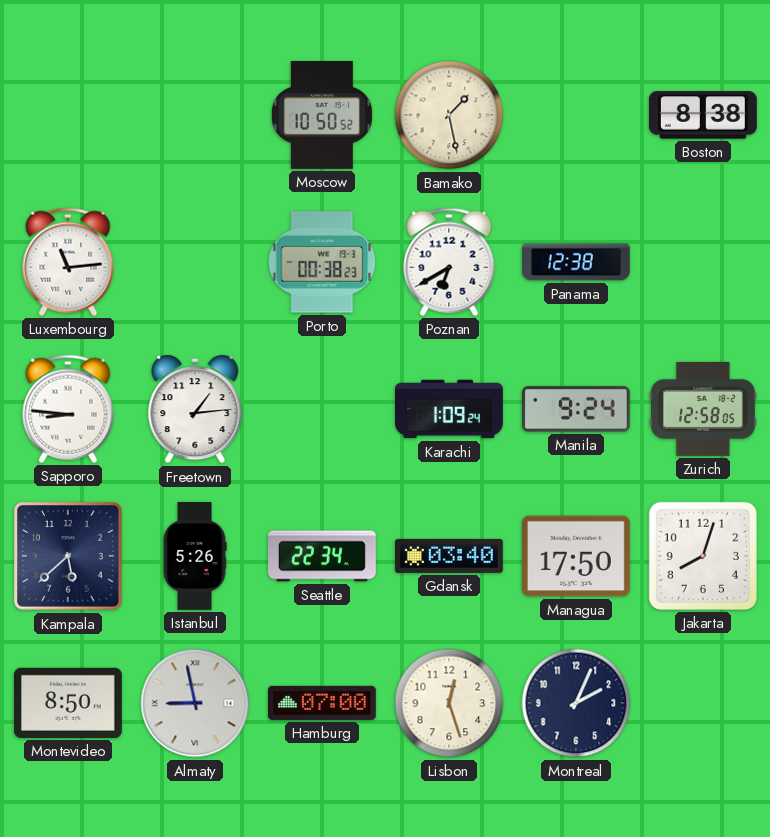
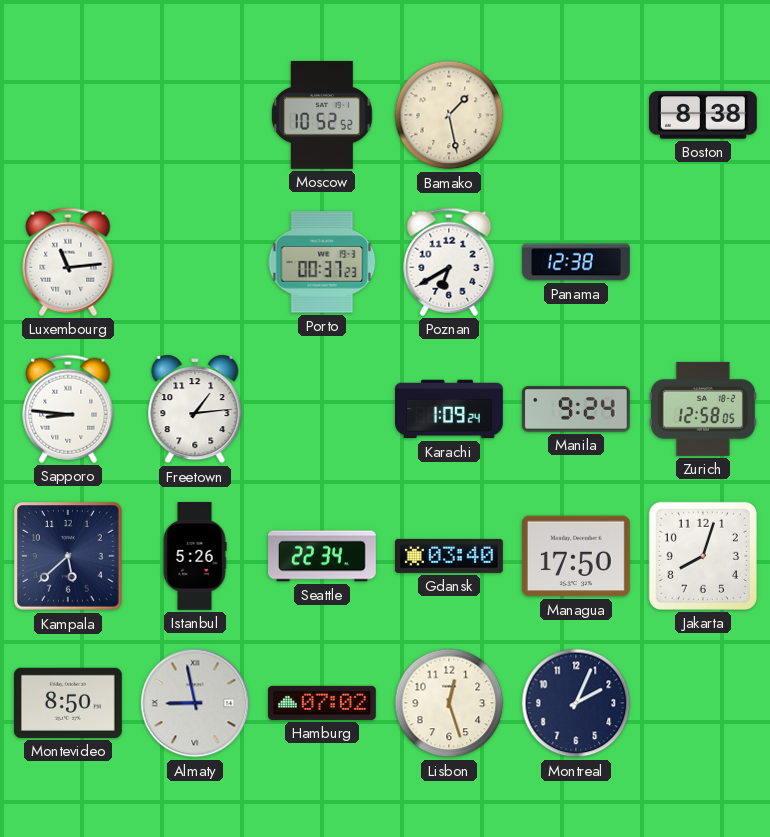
Moscow: 10:50 -> 10:52 (323, 115)
Porto: 00:38 -> 00:37 (322, 262)
Hamburg: 07:00 -> 07:02 (323, 703)
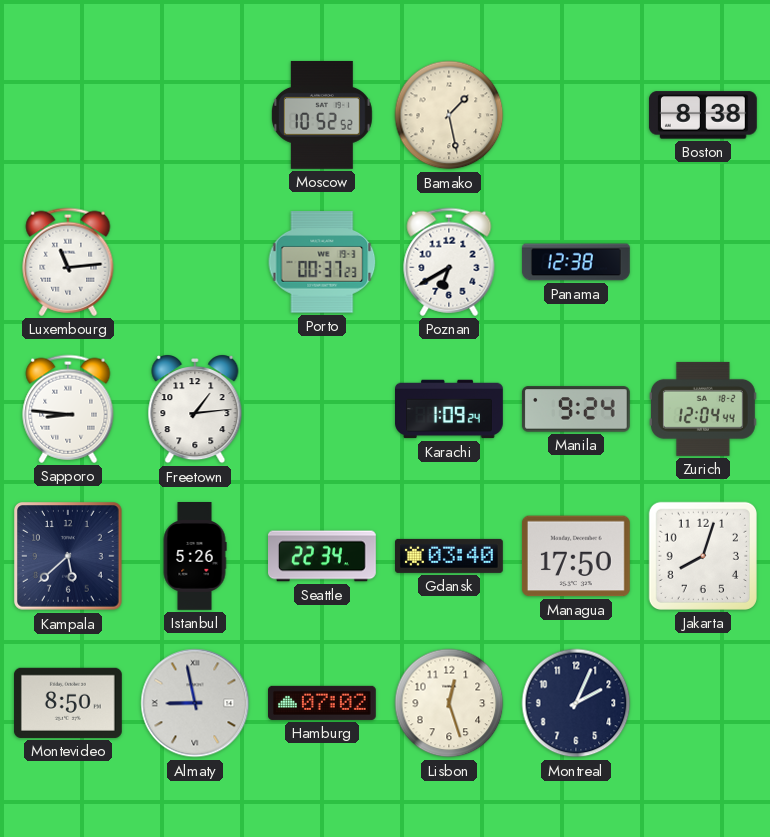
Zurich: 12:58 -> 12:04 (703, 409)
